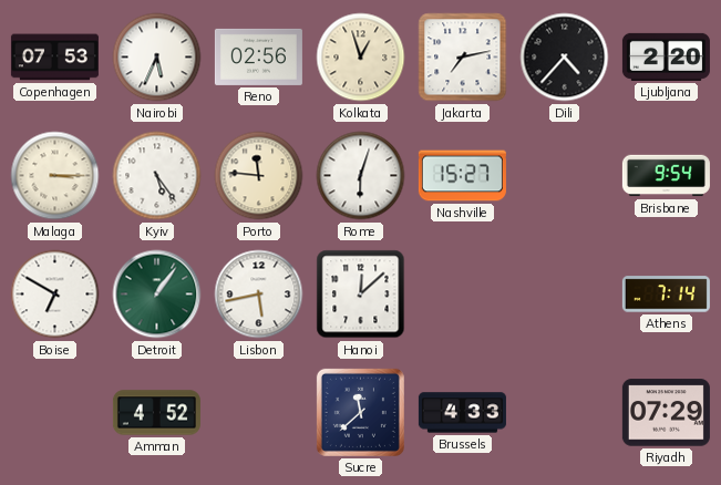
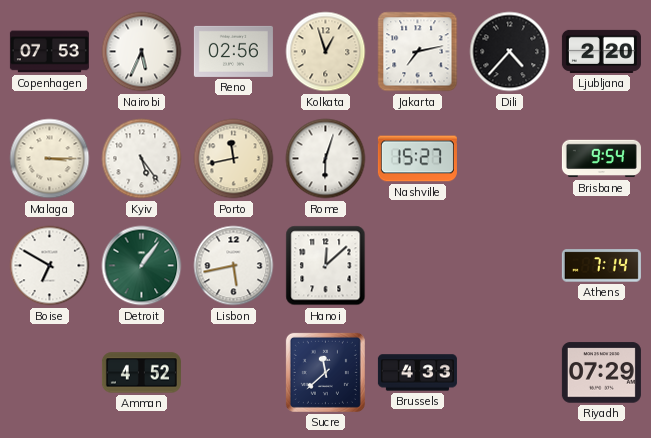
Porto: 11:46 -> 11:43 (234, 159)
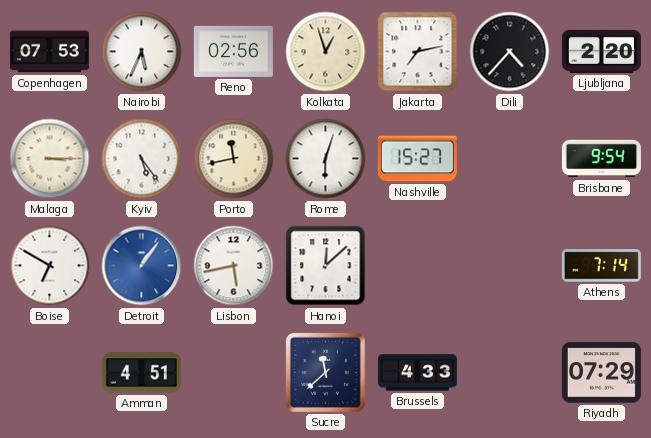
Detroit dial: green -> blue (142, 266)
Amman: 4:52 -> 4:51 (141, 373)
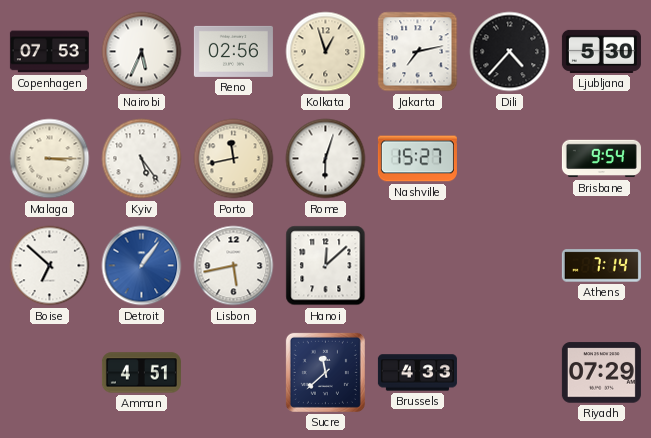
Ljubljana: 2:20 -> 5:30 (601, 51)
Boise: 6:50 -> 6:52 (50, 266)
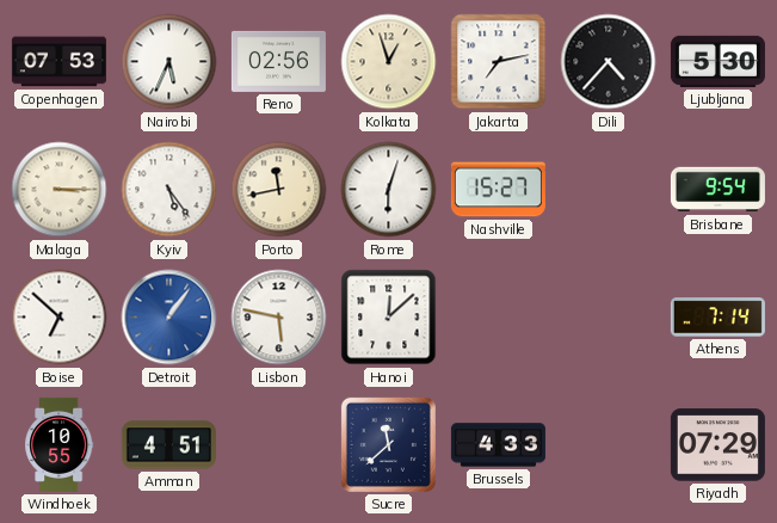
Lisbon: 5:43 -> 5:47 (279, 318)
Windhoek: none -> 10:55 (60, 444)
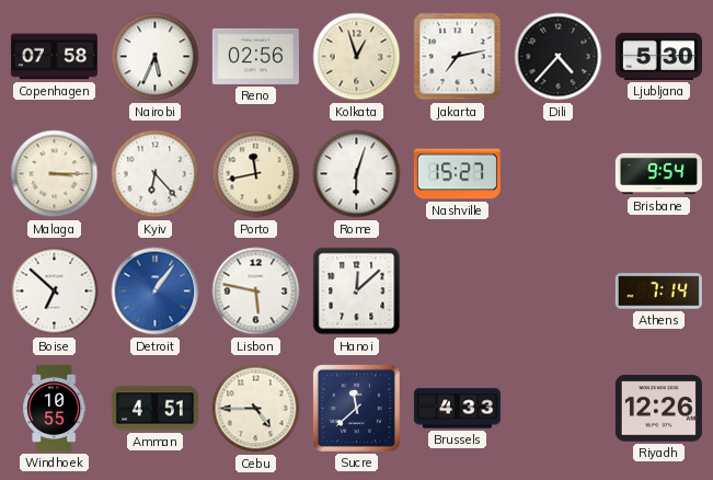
Copenhagen: 07:53 -> 07:58 (54, 57)
Kyiv: 5:24 -> 6:23 (156, 174)
Cebu: none -> 4:45 (256, 409)
Riyadh: 07:29 -> 12:26 (658, 409)
